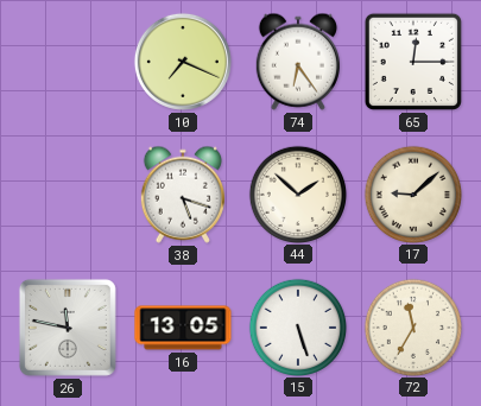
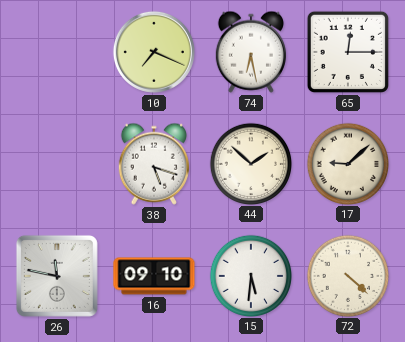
74: 6:24 -> 6:28 (251, 52)
16: 13:05 -> 09:10 (154, 276)
15: 5:27 -> 5:31 (250, 275)
72: 11:35 -> 4:22 (347, 275)
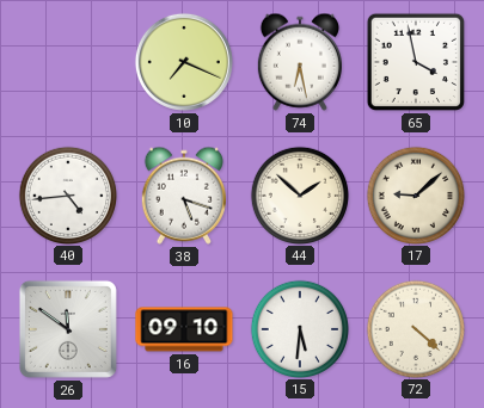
65: 12:15 -> 3:58 (416, 62)
40: none -> 4:44 (67, 194)
26: 11:47 -> 11:51 (68, 329)
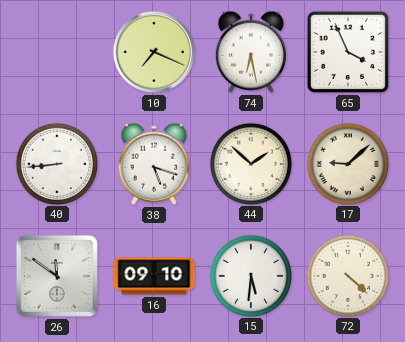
65: 3:58 -> 3:56 (348, 52)
40: 4:44 -> 8:44 (56, 163)
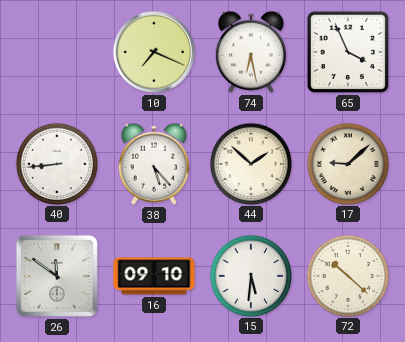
38: 5:18 -> 5:23 (154, 164)
72: 4:22 -> 10:22 (347, 275)
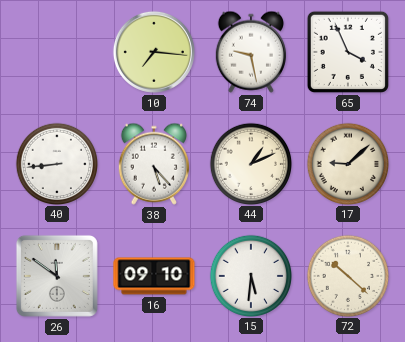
10: 7:19 -> 7:16 (154, 52)
74: 6:28 -> 9:28 (251, 52)
44: 1:52 -> 1:11 (250, 163)
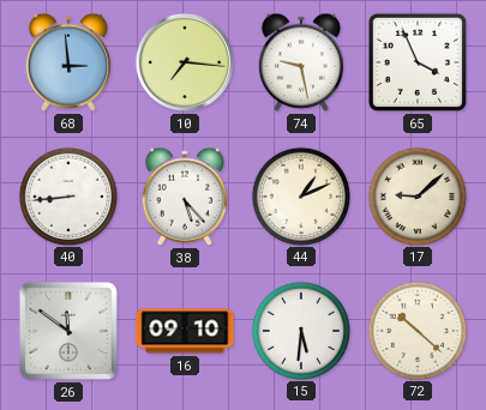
68: none -> 2:59 (68, 62)
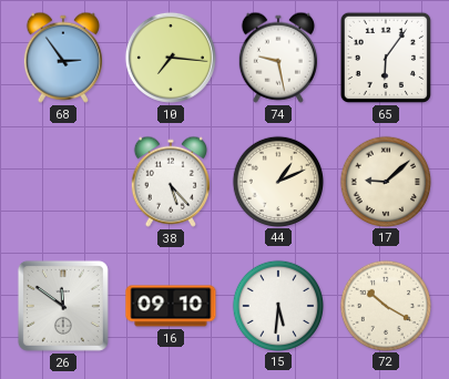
68: 2:59 -> 2:54 (63, 58)
65: 3:56 -> 6:06 (386, 58)
40: 8:44 -> none (67, 195)
72: 10:22 -> 10:20 (385, 305)
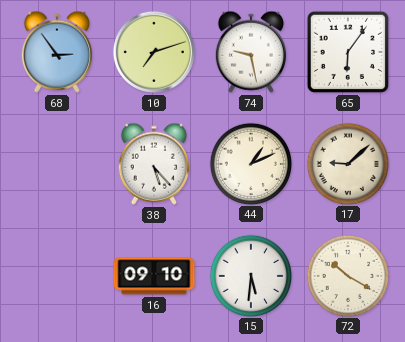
10: 7:16 -> 7:12 (154, 52)
26: 11:51 -> none (63, 306)
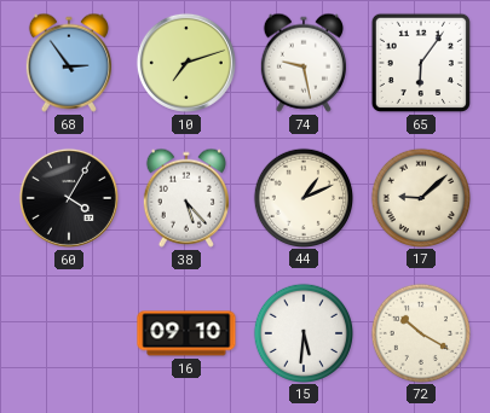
60: none -> 4:05 (69, 198)
